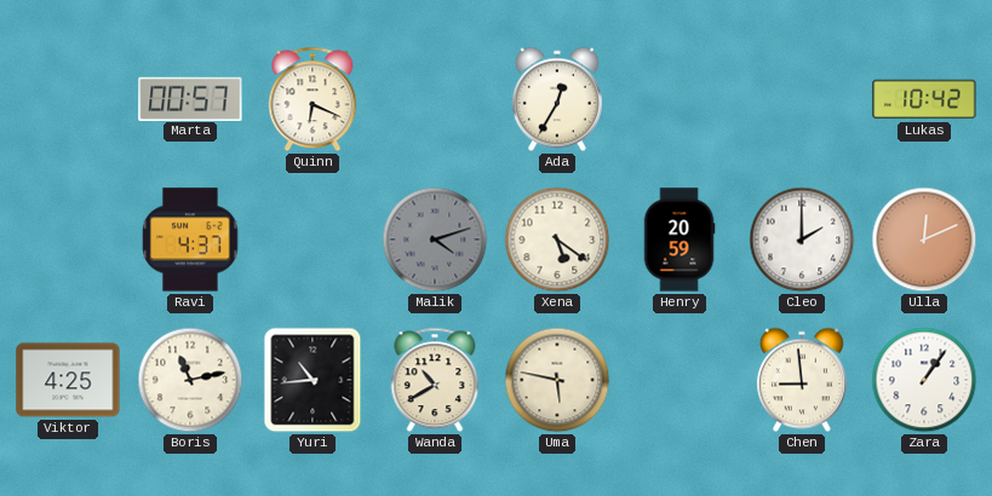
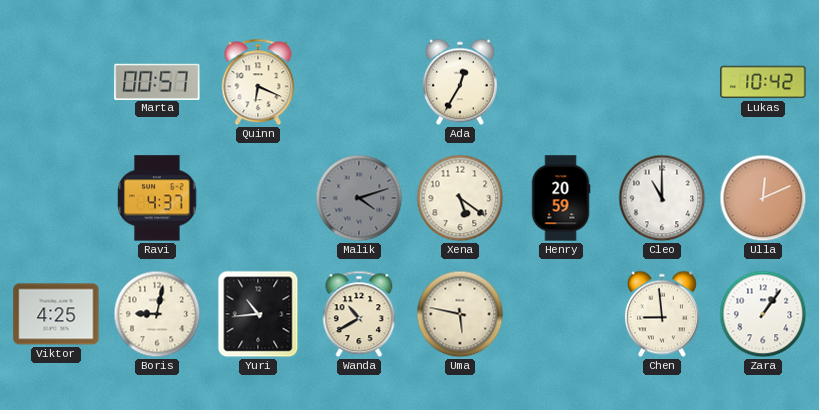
Cleo: 2:00 -> 11:00 (662, 198)
Boris: 11:13 -> 9:02 (157, 314)
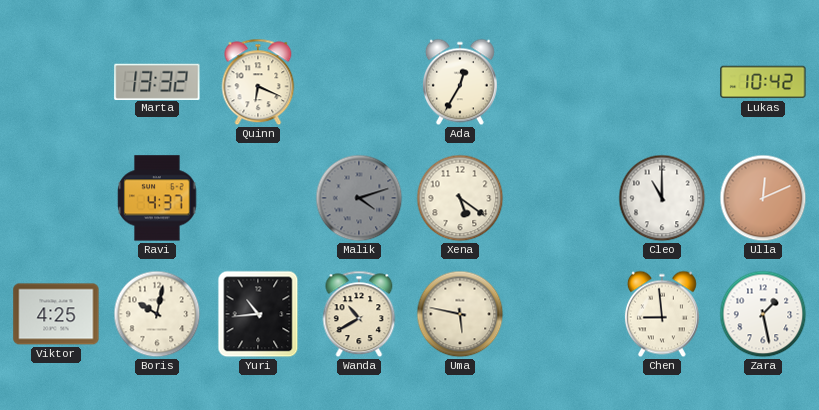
Marta: 00:57 -> 13:32 (157, 81)
Henry: 20:59 -> none (561, 198)
Boris: 9:02 -> 10:02 (157, 314)
Zara: 1:06 -> 1:28 (763, 314)
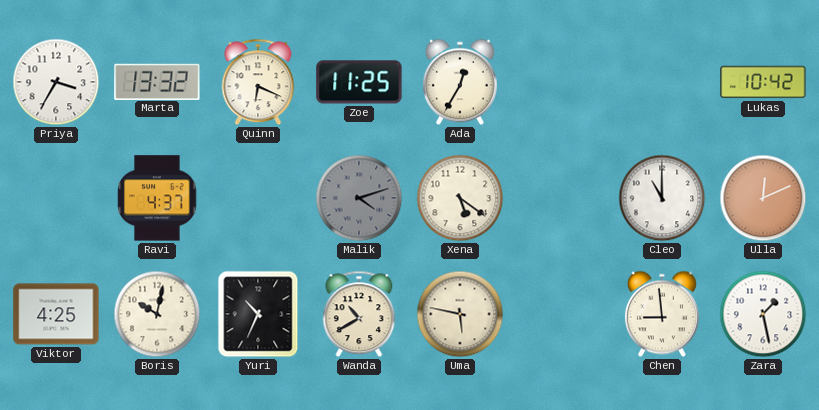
Priya: none -> 3:35 (56, 82)
Zoe: none -> 11:25 (359, 82)
Yuri: 10:44 -> 10:34 (258, 314)
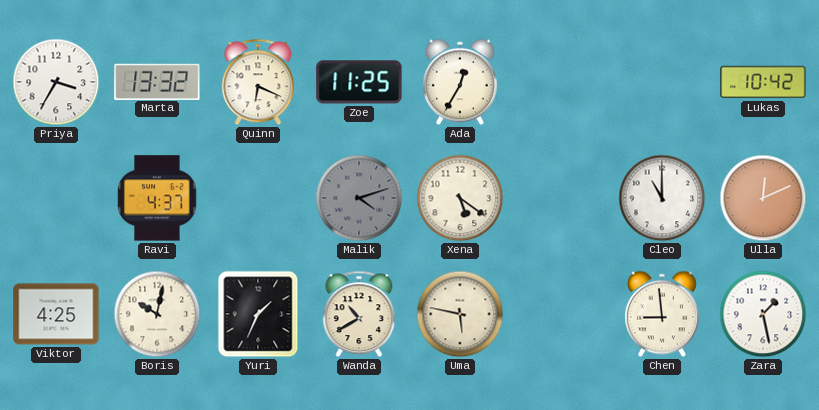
Yuri: 10:34 -> 1:34 (258, 314)
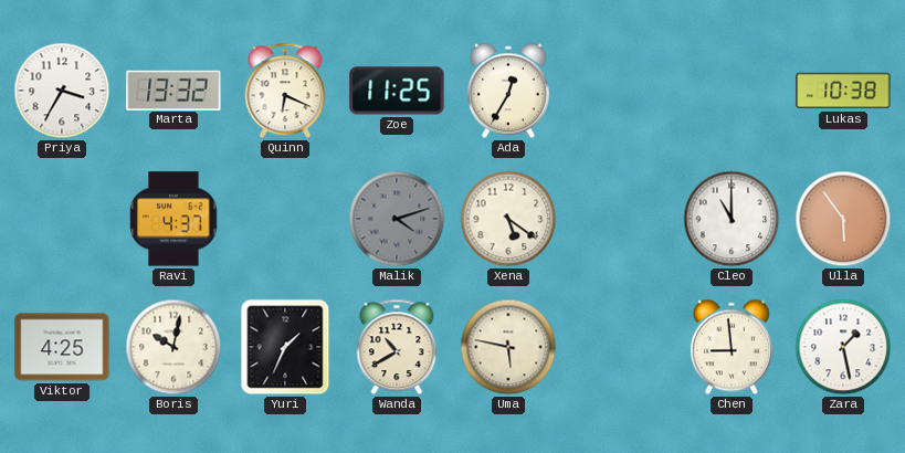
Lukas: 10:42 -> 10:38 (843, 91)
Ulla: 12:11 -> 5:54 (843, 219)
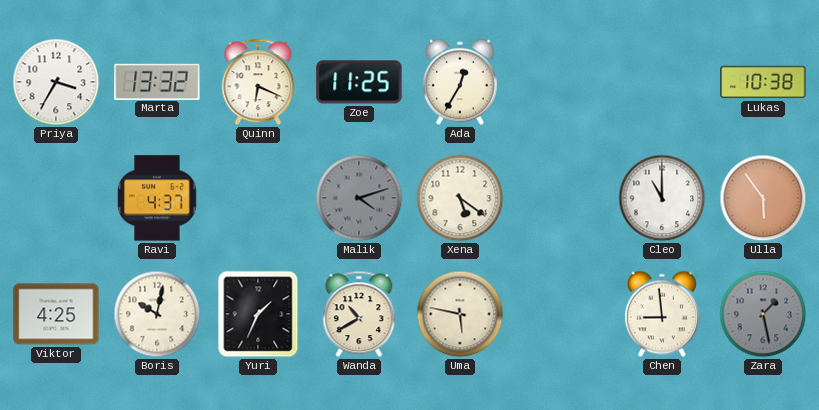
Zara dial: white -> grey (763, 314)
